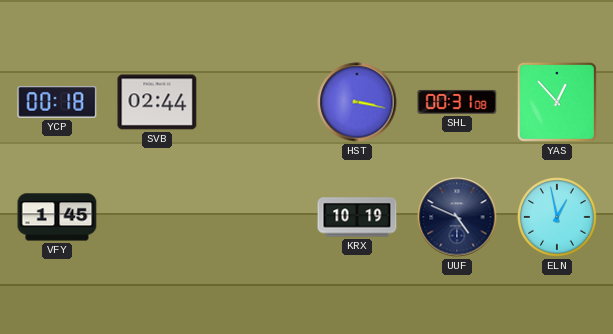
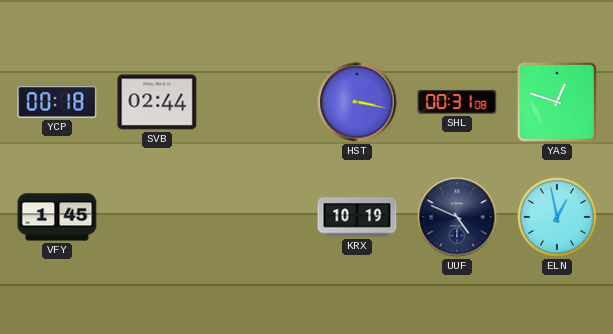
YAS: 12:53 -> 12:48 (557, 102)
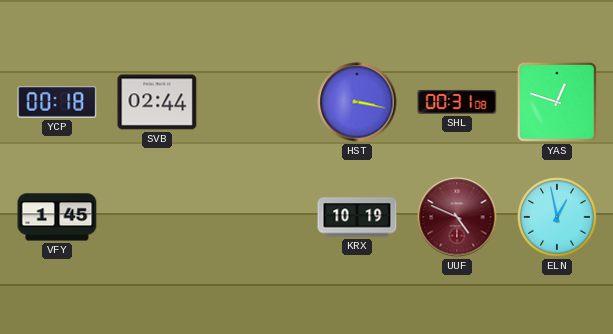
UUF dial: navy -> burgundy (457, 217)
